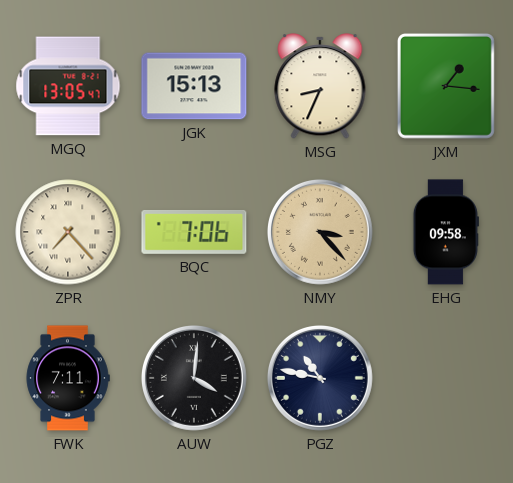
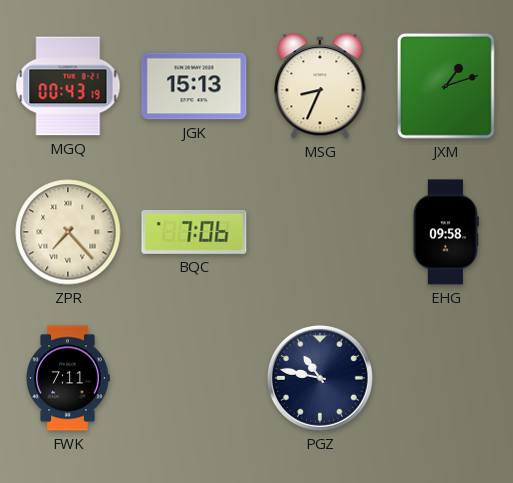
MGQ: 13:05 -> 00:43 (68, 86)
JXM: 1:16 -> 1:12 (446, 86)
NMY: 3:23 -> none (320, 232)
AUW: 4:01 -> none (194, 378)
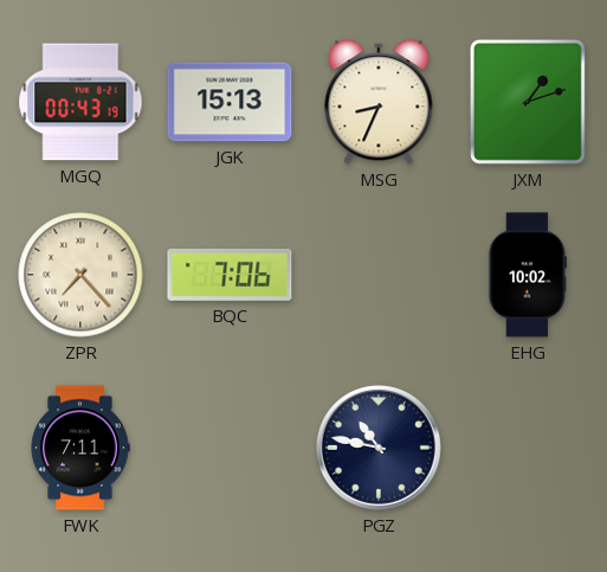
EHG: 09:58 -> 10:02 (528, 275)
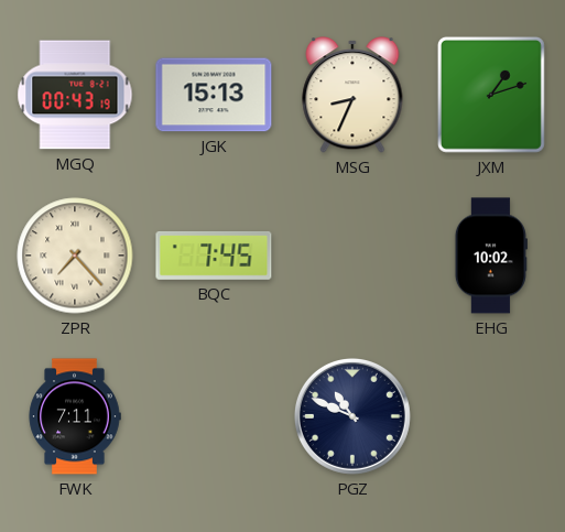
BQC: 7:06 -> 7:45 (214, 256)
PGZ: 10:47 -> 10:49 (352, 416)
